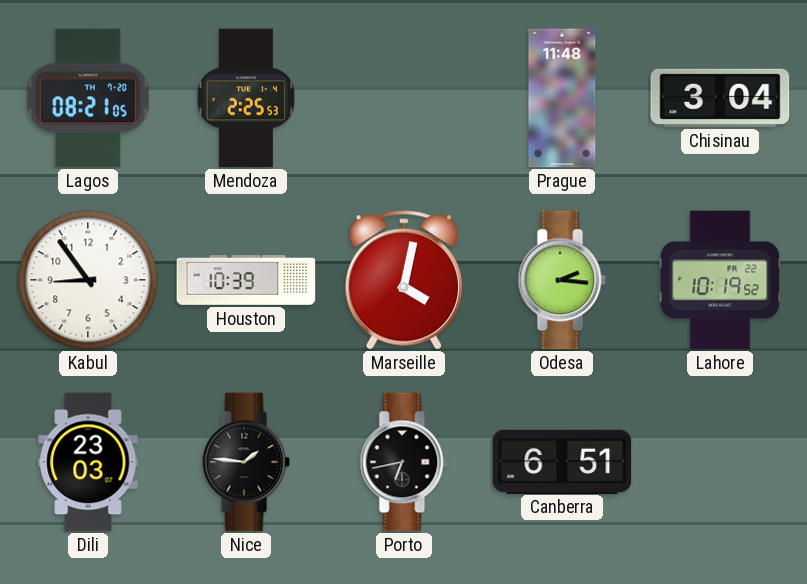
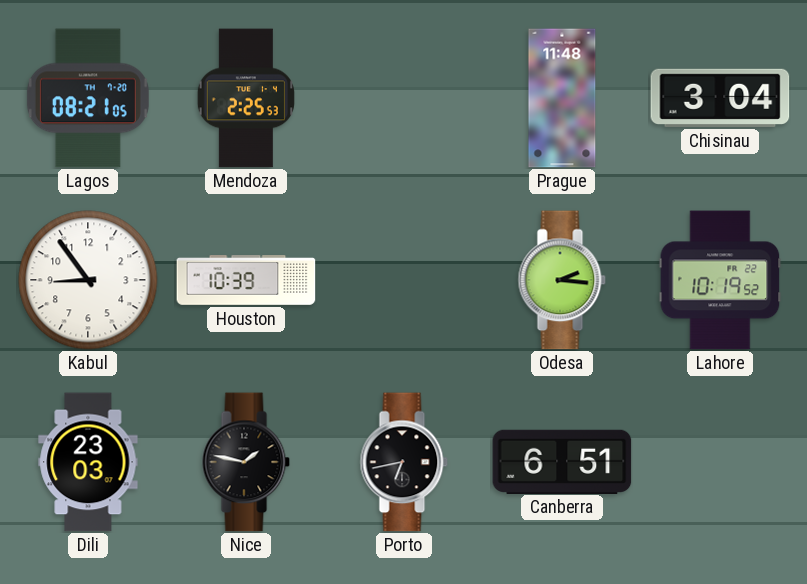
Marseille: 4:02 -> none (404, 280)
Nice: 1:46 -> 1:47 (246, 462)
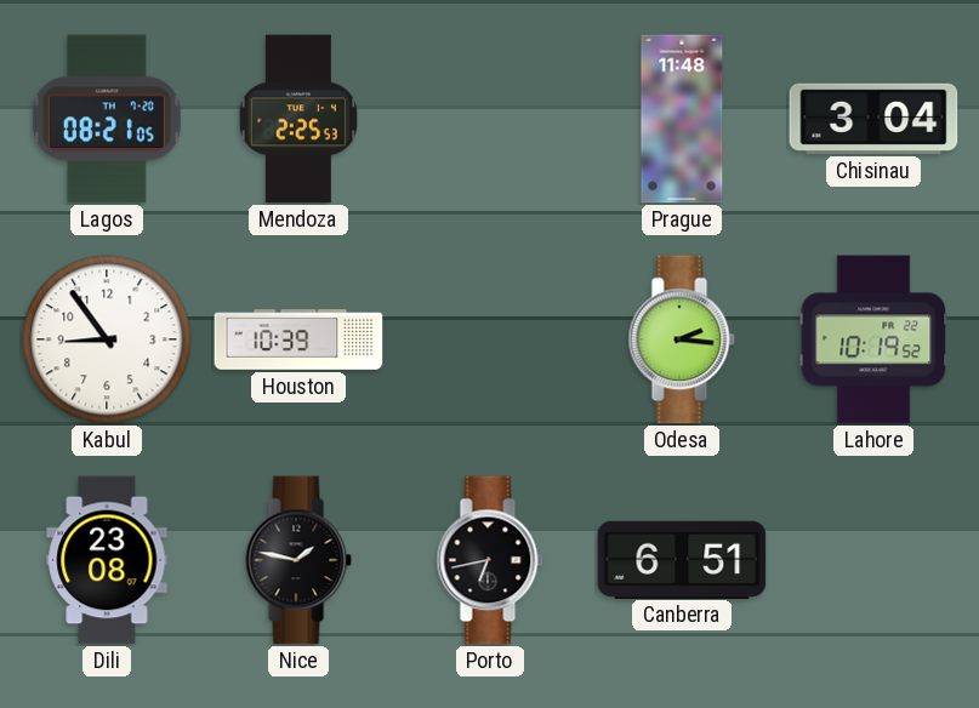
Dili: 23:03 -> 23:08 (107, 560)
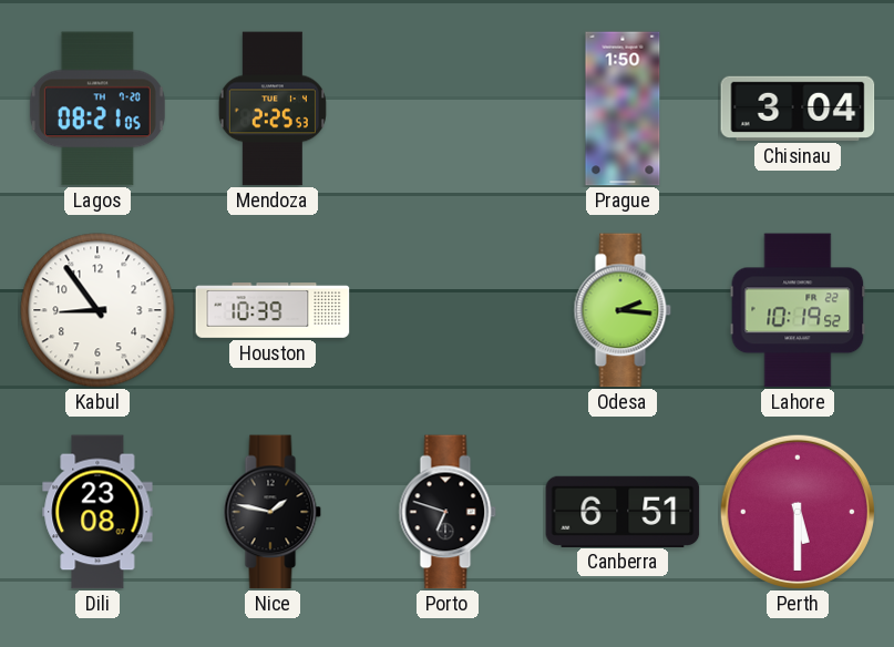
Prague: 11:48 -> 1:50 (623, 109)
Porto: 6:43 -> 6:48 (448, 512)
Perth: none -> 5:30 (797, 511)
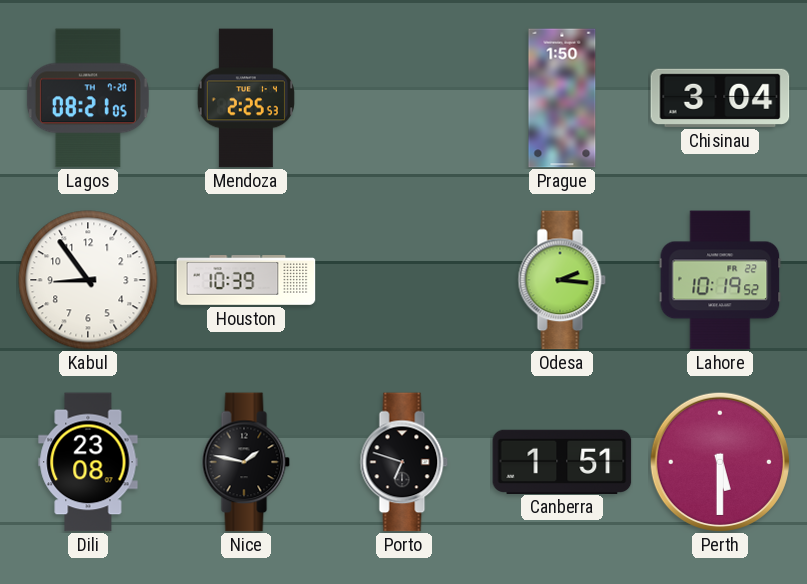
Canberra: 6:51 -> 1:51 (562, 461)
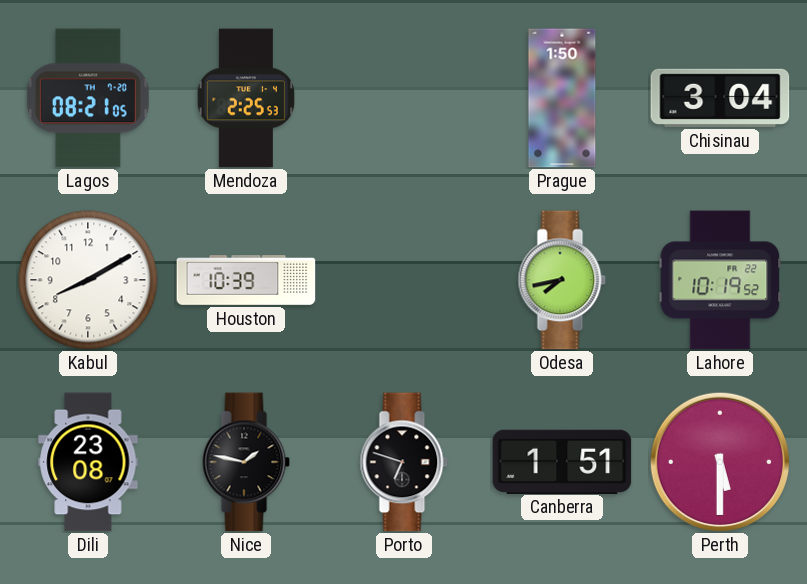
Kabul: 8:54 -> 8:10 (88, 280)
Odesa: 2:16 -> 7:43 (562, 280)
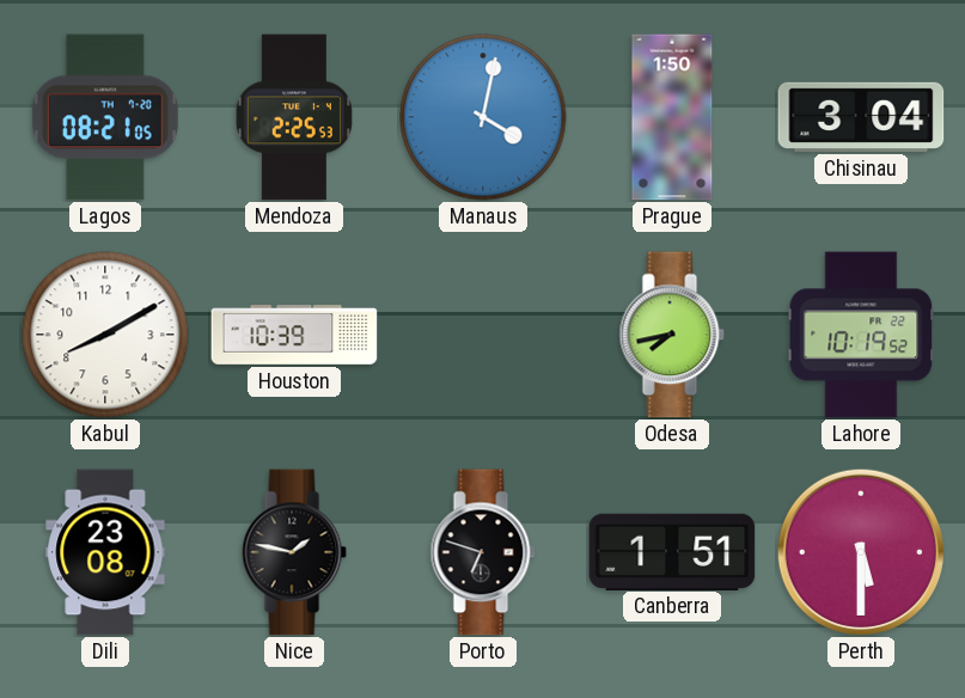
Manaus: none -> 4:02 (483, 117)
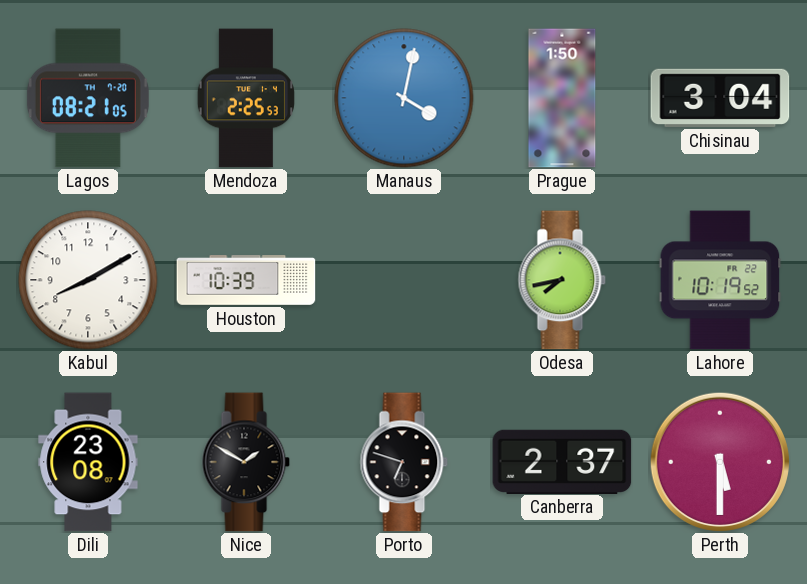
Nice: 1:47 -> 1:50 (246, 462)
Canberra: 1:51 -> 2:37 (562, 461)
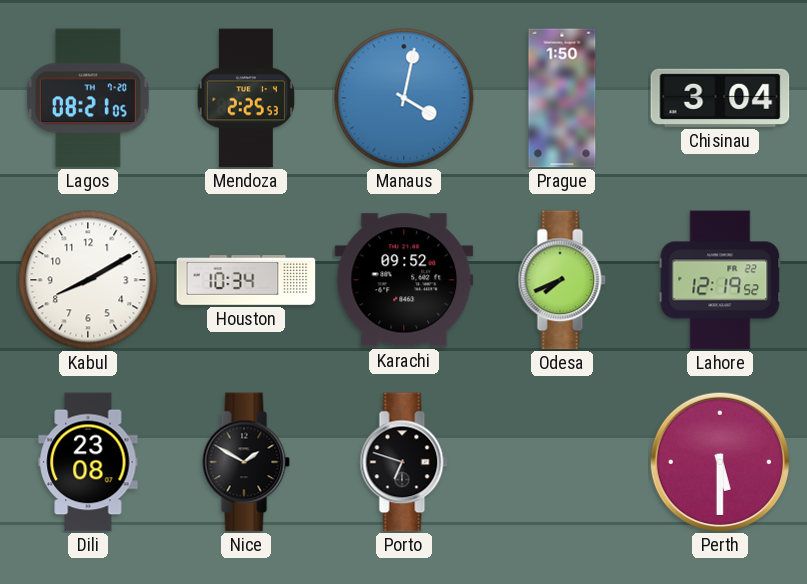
Houston: 10:39 -> 10:34 (246, 280)
Karachi: none -> 09:52 (404, 280)
Odesa: 7:43 -> 7:41 (562, 280)
Lahore: 10:19 -> 12:19 (720, 280)
Canberra: 2:37 -> none (562, 461)
